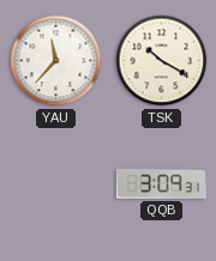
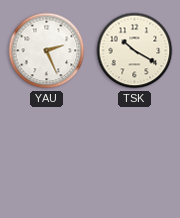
YAU: 11:37 -> 2:26 (47, 51)
QQB: 3:09 -> none (161, 183)
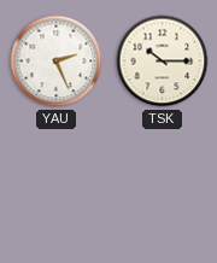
TSK: 10:20 -> 10:15 (163, 62)
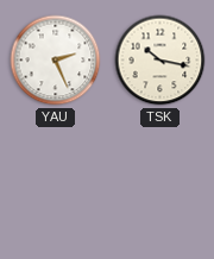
TSK: 10:15 -> 10:17 (160, 61)
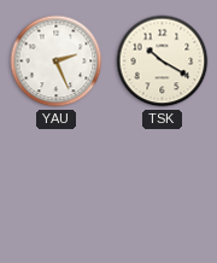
TSK: 10:17 -> 10:20 (163, 62)
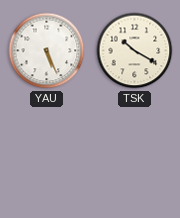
YAU: 2:26 -> 5:26 (47, 51)
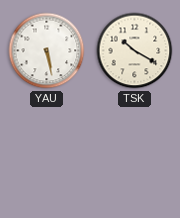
YAU: 5:26 -> 5:28 (47, 51)
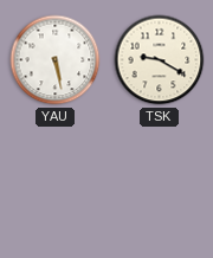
TSK: 10:20 -> 9:20 (160, 60)
